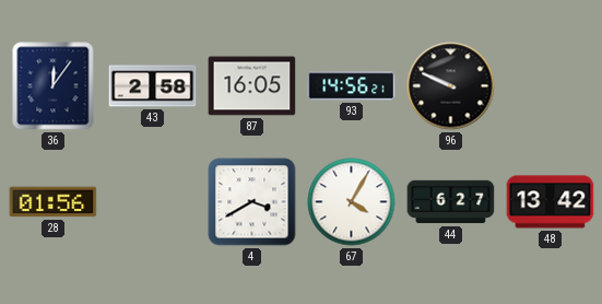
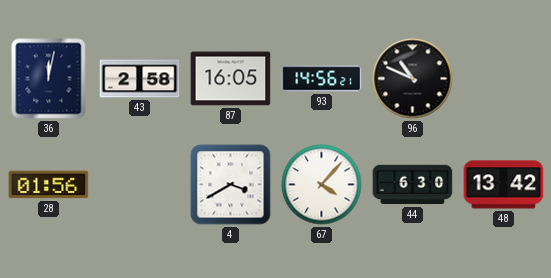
36: 12:06 -> 12:02 (49, 79)
96: 9:49 -> 10:49 (413, 79)
67: 4:05 -> 4:07 (322, 185)
44: 6:27 -> 6:30 (413, 185)
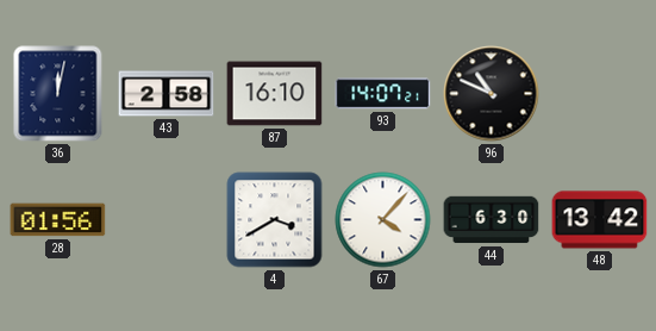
87: 16:05 -> 16:10 (275, 94)
93: 14:56 -> 14:07 (383, 94)
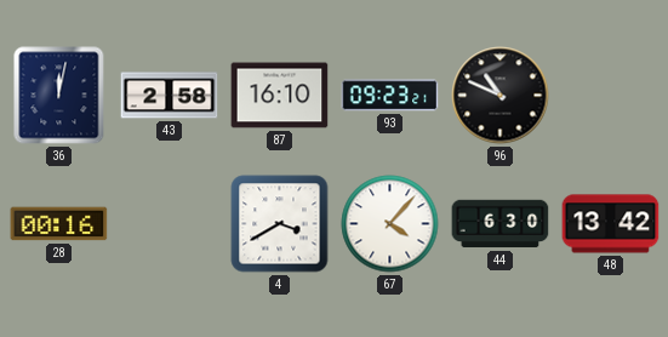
93: 14:07 -> 09:23 (390, 96)
28: 01:56 -> 00:16 (59, 224)
